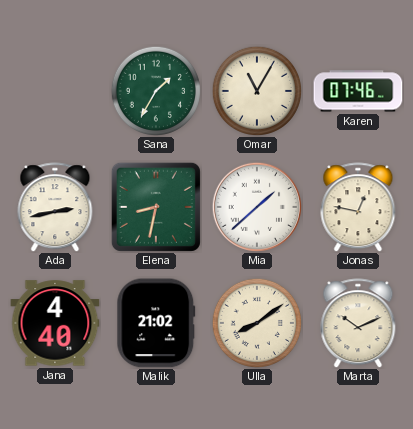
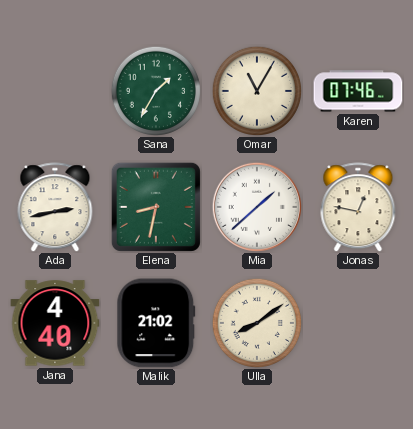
Marta: 10:11 -> none (358, 323)
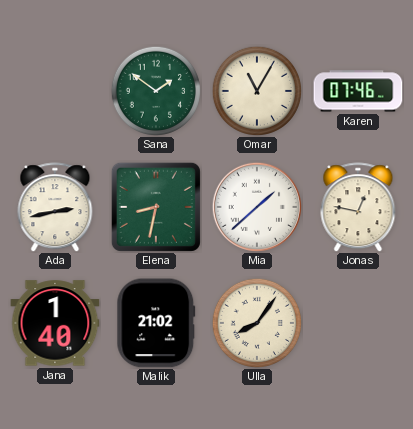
Sana: 1:35 -> 1:51 (155, 90)
Jana: 4:40 -> 1:40 (55, 323)
Ulla: 8:09 -> 8:06 (256, 322)
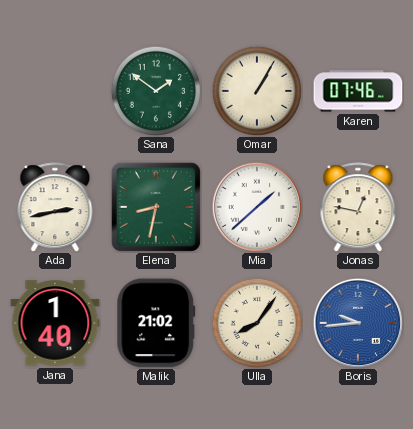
Omar: 11:05 -> 1:05 (256, 90)
Boris: none -> 9:44 (357, 322)
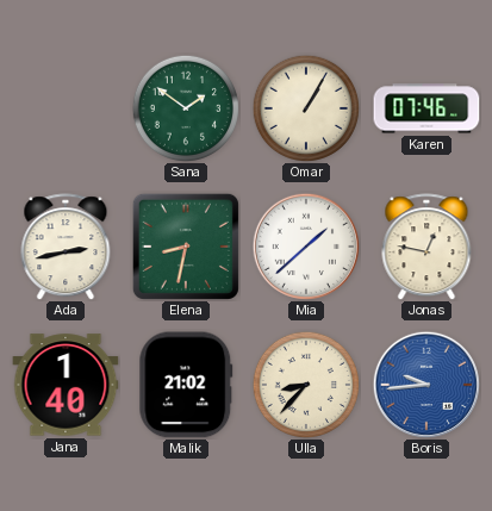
Ulla: 8:06 -> 8:37 (305, 384)
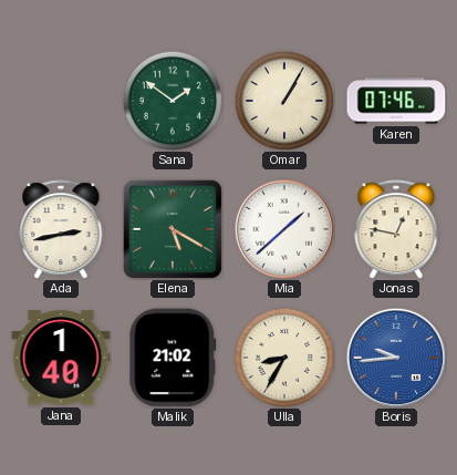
Elena: 8:32 -> 5:20 (173, 229)
Ulla: 8:37 -> 8:35 (283, 357)
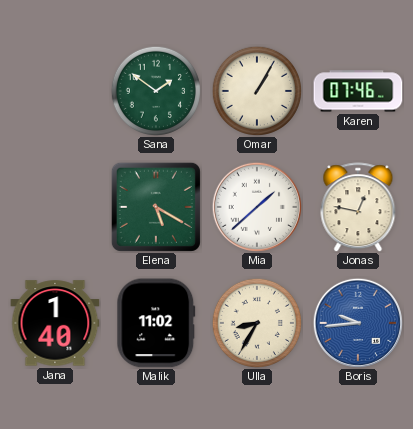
Ada: 2:43 -> none (61, 229)
Malik: 21:02 -> 11:02 (156, 323)
